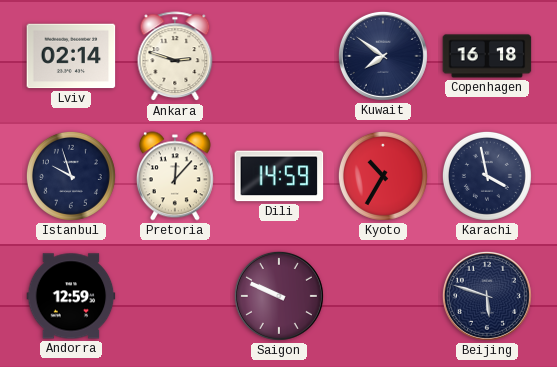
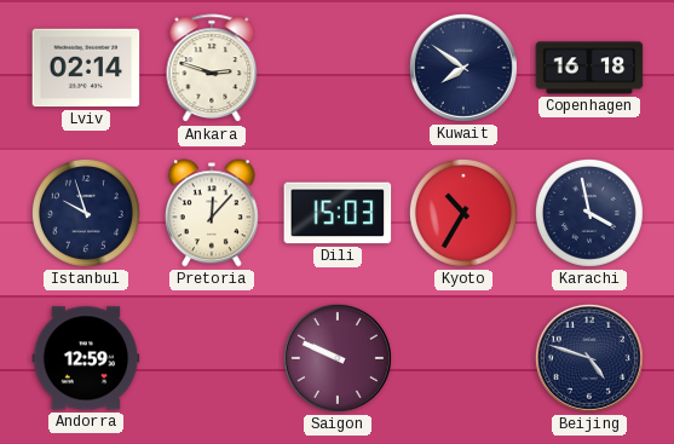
Dili: 14:59 -> 15:03 (338, 213)
Beijing: 5:48 -> 4:48 (589, 358)
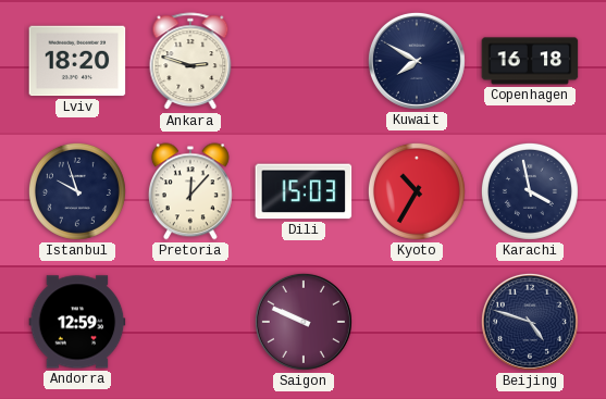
Lviv: 02:14 -> 18:20 (77, 61)
Kuwait: 7:51 -> 7:50 (417, 61)
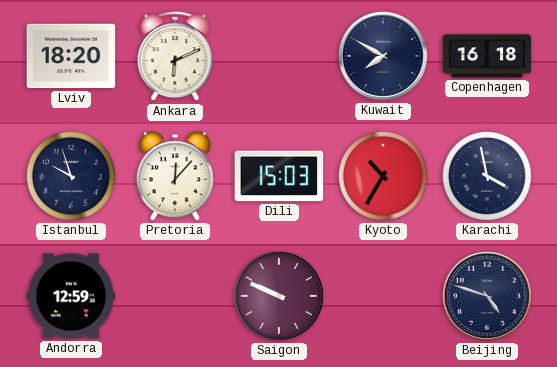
Ankara: 2:48 -> 6:11 (175, 57)
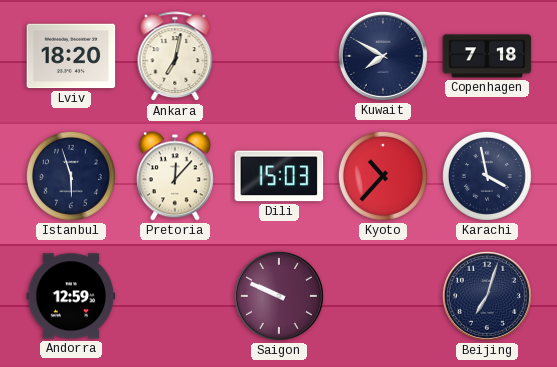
Ankara: 6:11 -> 7:02 (175, 57)
Copenhagen: 16:18 -> 7:18 (487, 56)
Istanbul: 9:57 -> 5:57 (71, 176)
Kyoto: 10:35 -> 10:37 (383, 176)
Beijing: 4:48 -> 7:03 (487, 296)
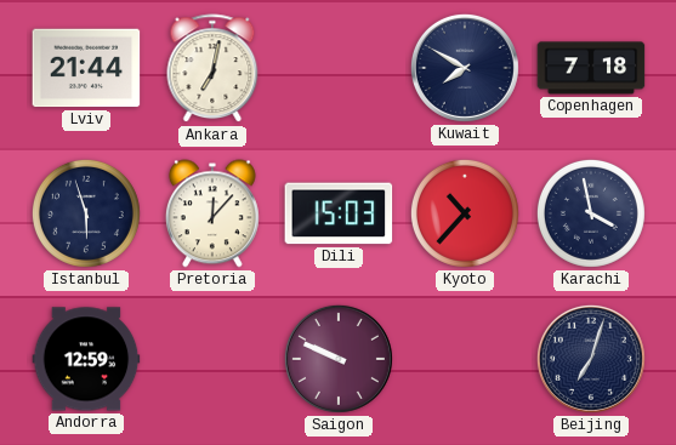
Lviv: 18:20 -> 21:44 (86, 68)
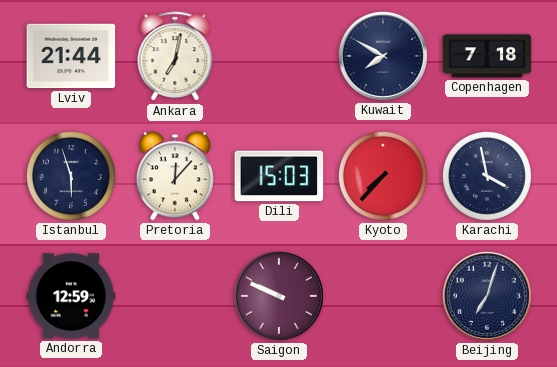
Kyoto: 10:37 -> 7:37 (383, 176)
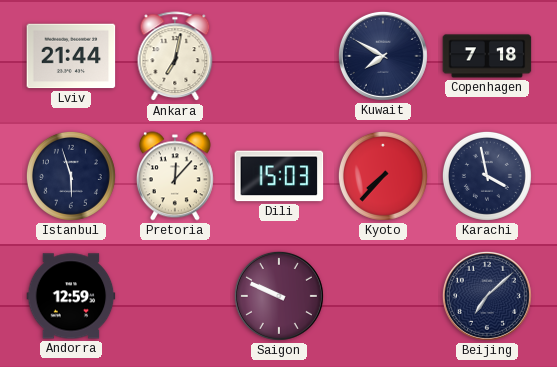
Beijing: 7:03 -> 7:08 (487, 296)
